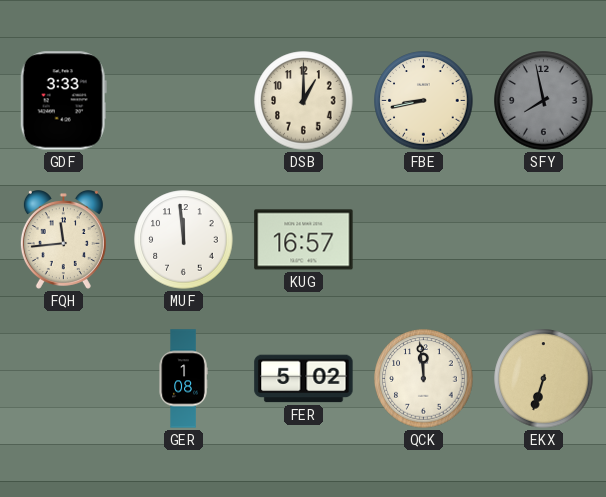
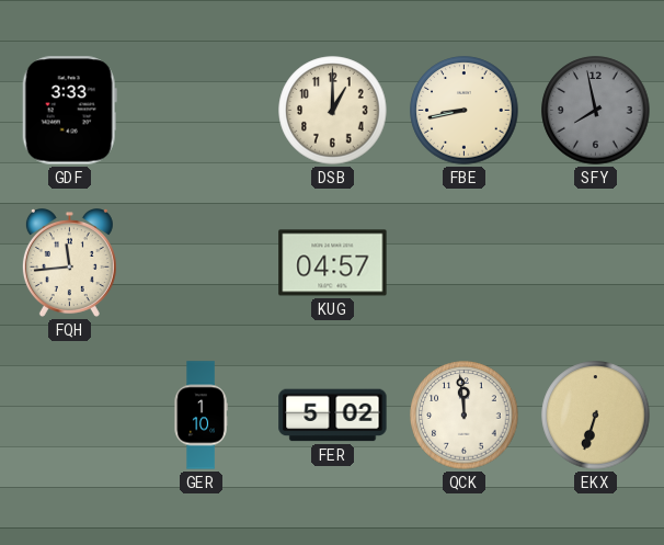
MUF: 11:59 -> none (184, 240)
KUG: 16:57 -> 04:57 (333, 263)
GER: 1:08 -> 1:10 (201, 416)
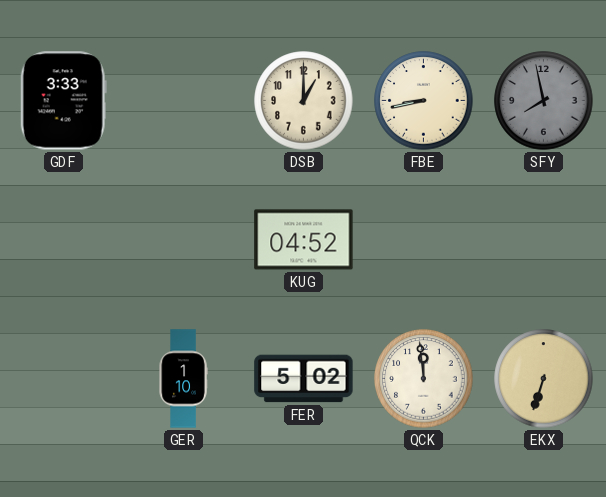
FQH: 11:44 -> none (69, 263)
KUG: 04:57 -> 04:52 (304, 240)
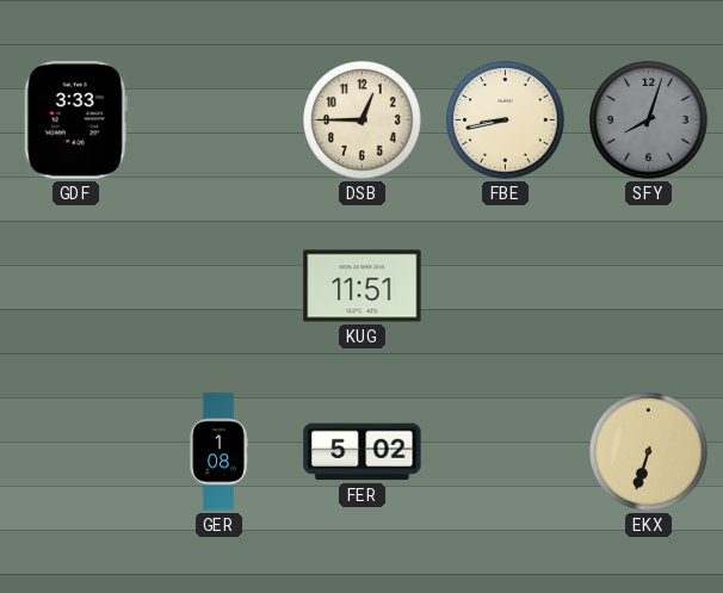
DSB: 1:00 -> 12:45 (363, 121)
SFY: 7:58 -> 8:03 (649, 121)
KUG: 04:52 -> 11:51 (363, 286)
GER: 1:10 -> 1:08 (218, 452)
QCK: 11:59 -> none (424, 379)
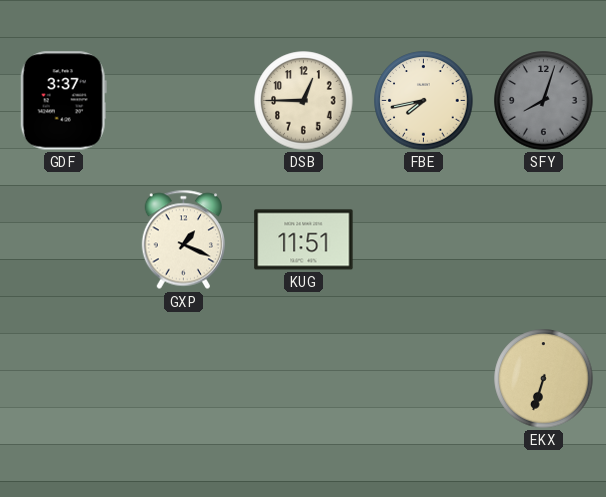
GDF: 3:33 -> 3:37 (63, 101)
FBE: 8:43 -> 7:43 (424, 101)
GXP: none -> 1:19 (183, 240)
GER: 1:08 -> none (218, 452)
FER: 5:02 -> none (363, 452)
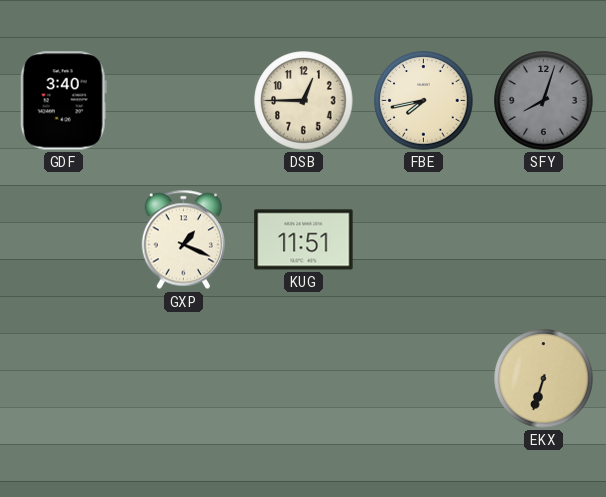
GDF: 3:37 -> 3:40 (63, 101)
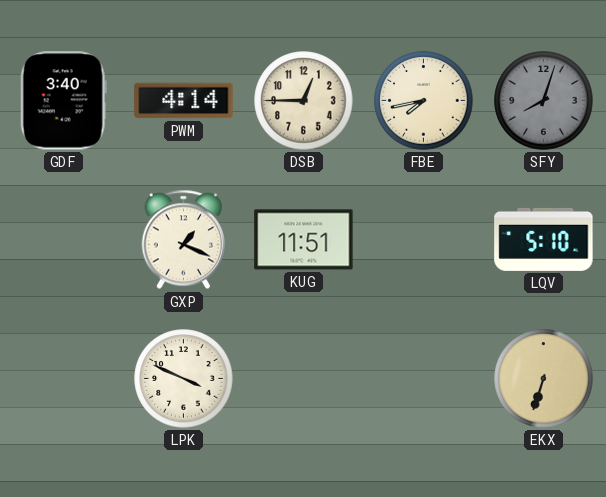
PWM: none -> 4:14 (184, 101)
LQV: none -> 5:10 (544, 239)
LPK: none -> 3:49 (184, 379)
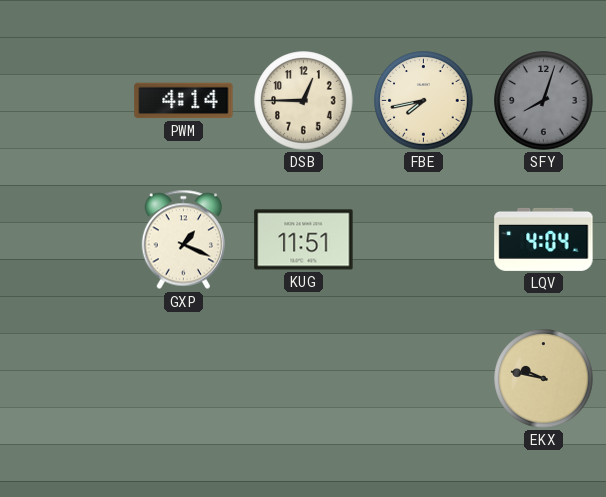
GDF: 3:40 -> none (63, 101)
LQV: 5:10 -> 4:04 (544, 239)
LPK: 3:49 -> none (184, 379)
EKX: 6:33 -> 9:47 (544, 379)
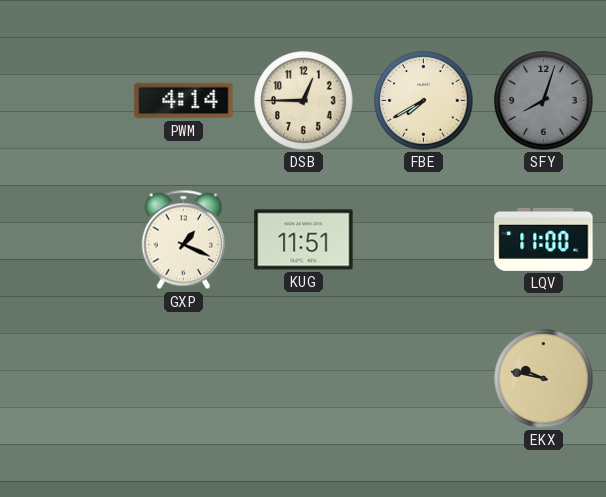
FBE: 7:43 -> 7:40 (424, 101)
LQV: 4:04 -> 11:00 (544, 239)
